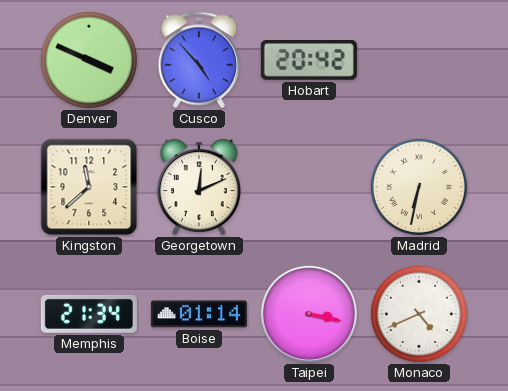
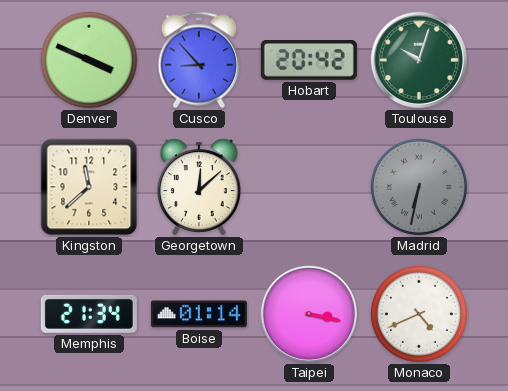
Cusco: 4:53 -> 8:53 (199, 60)
Toulouse: none -> 10:03 (419, 60)
Georgetown: 12:11 -> 12:08 (199, 187)
Madrid dial: cream -> grey (419, 187)
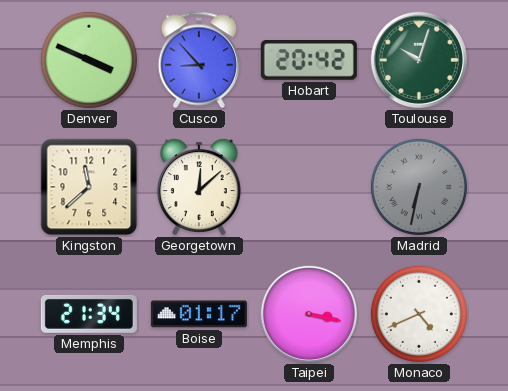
Boise: 01:14 -> 01:17 (199, 314)
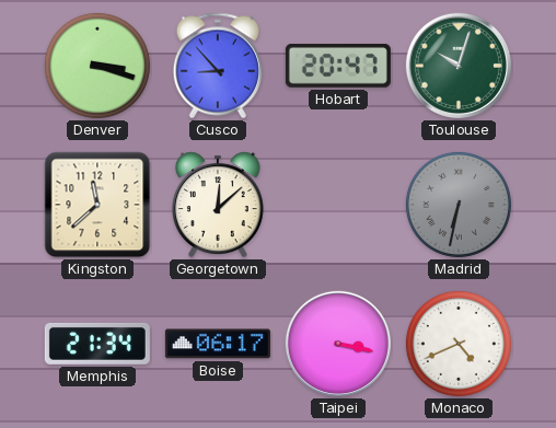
Denver: 3:49 -> 3:18 (97, 66)
Hobart: 20:42 -> 20:47 (338, 67)
Boise: 01:17 -> 06:17 (218, 344)
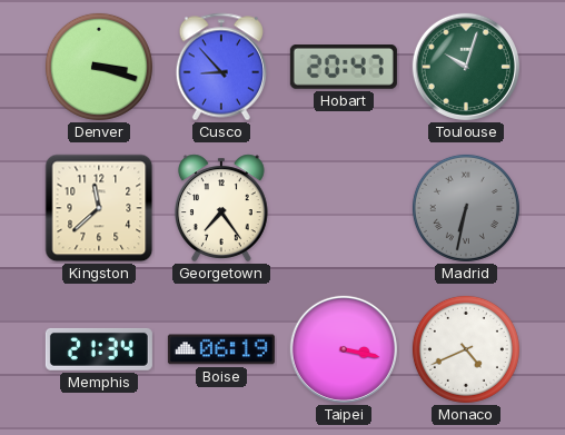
Georgetown: 12:08 -> 7:24 (221, 208)
Boise: 06:17 -> 06:19 (221, 349)
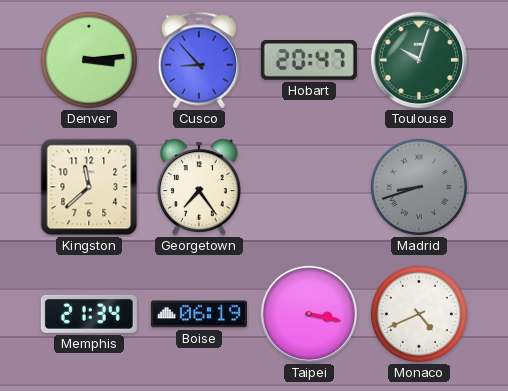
Denver: 3:18 -> 3:14 (89, 60)
Madrid: 6:32 -> 8:42 (419, 187)
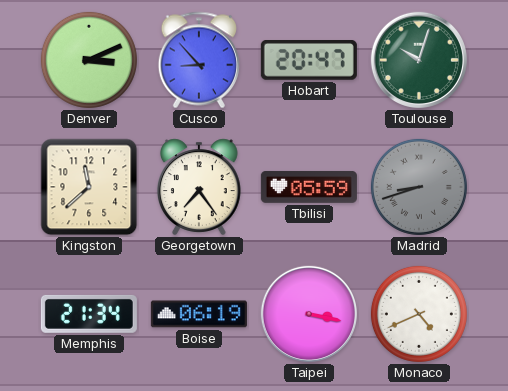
Denver: 3:14 -> 3:11 (89, 60)
Tbilisi: none -> 05:59 (309, 187)
